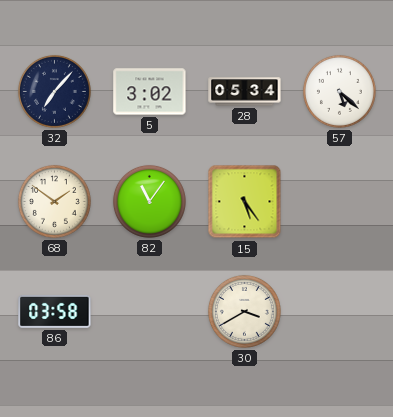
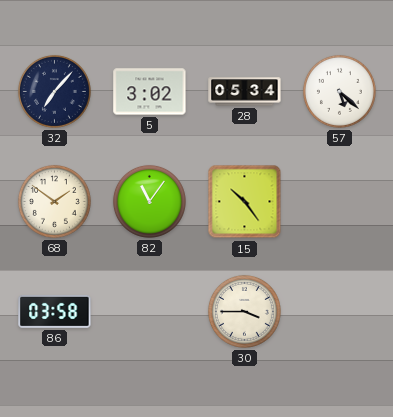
15: 5:24 -> 10:24 (245, 202)
30: 3:40 -> 3:45 (244, 311)
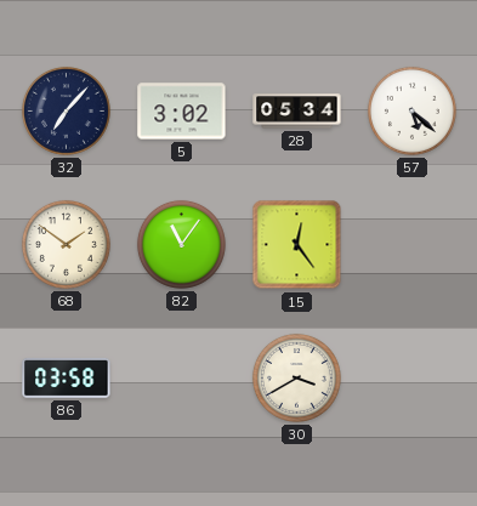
15: 10:24 -> 12:24 (297, 245)
30: 3:45 -> 3:40 (296, 377)
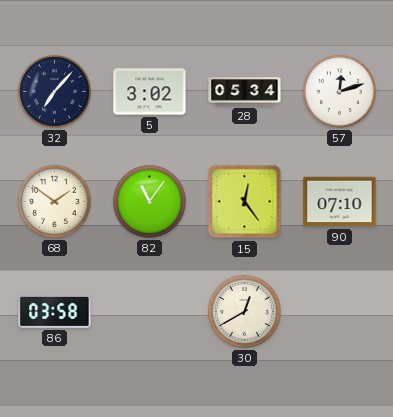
57: 5:22 -> 12:12 (339, 91)
90: none -> 07:10 (340, 202)
30: 3:40 -> 12:40 (244, 311)
